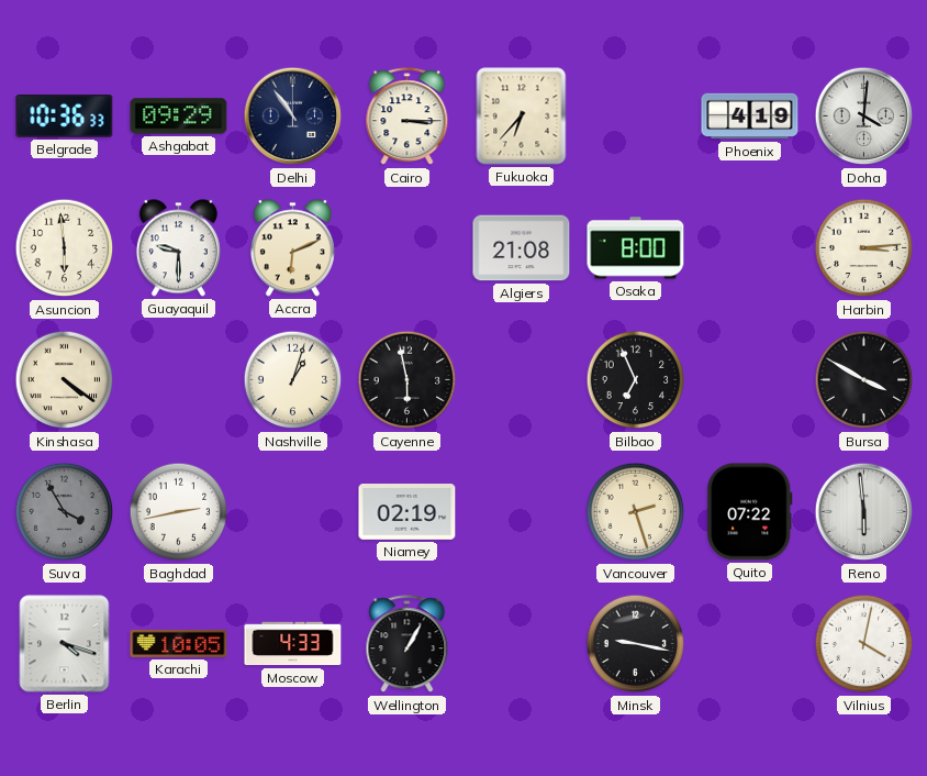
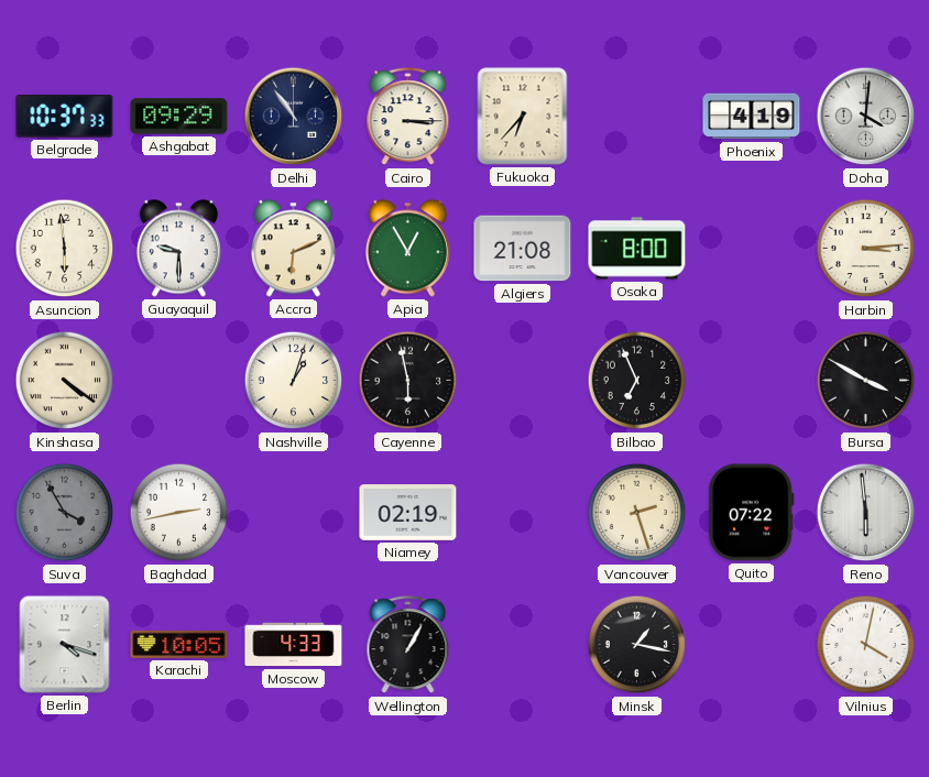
Belgrade: 10:36 -> 10:37 (65, 117)
Apia: none -> 12:55 (407, 249)
Minsk: 9:17 -> 1:17 (637, 645)
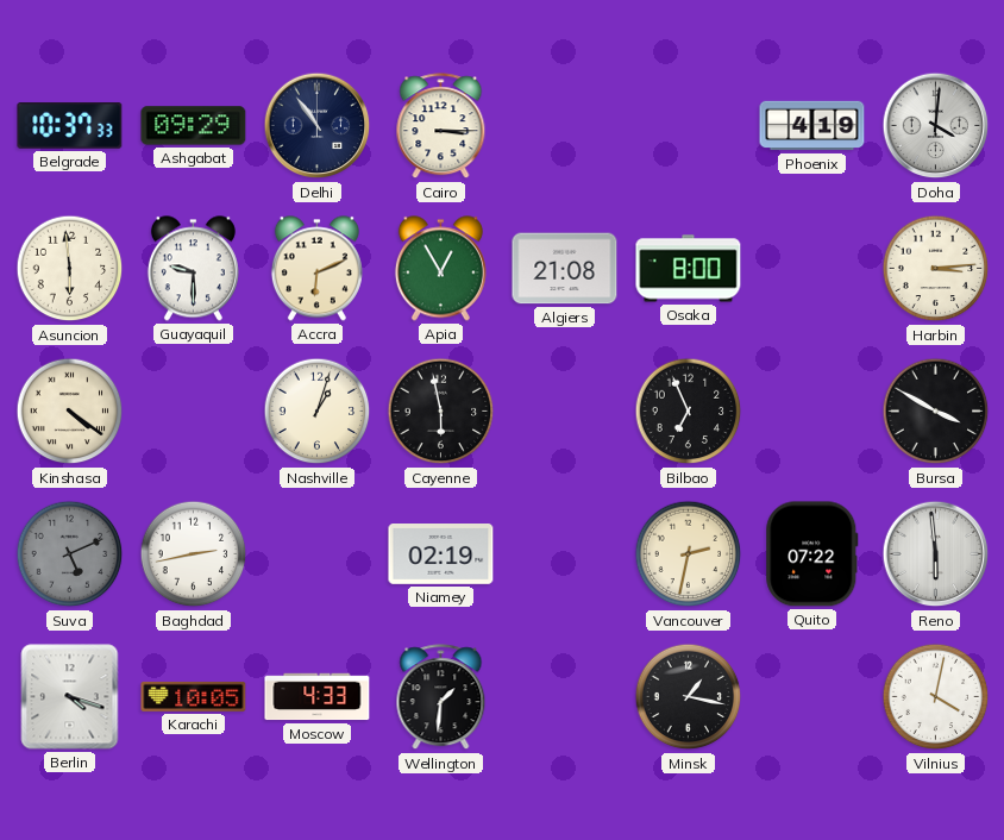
Fukuoka: 6:37 -> none (523, 117)
Suva: 3:55 -> 5:11 (70, 554)
Vancouver: 2:27 -> 2:32 (689, 554)
Wellington: 1:05 -> 1:31 (441, 697)
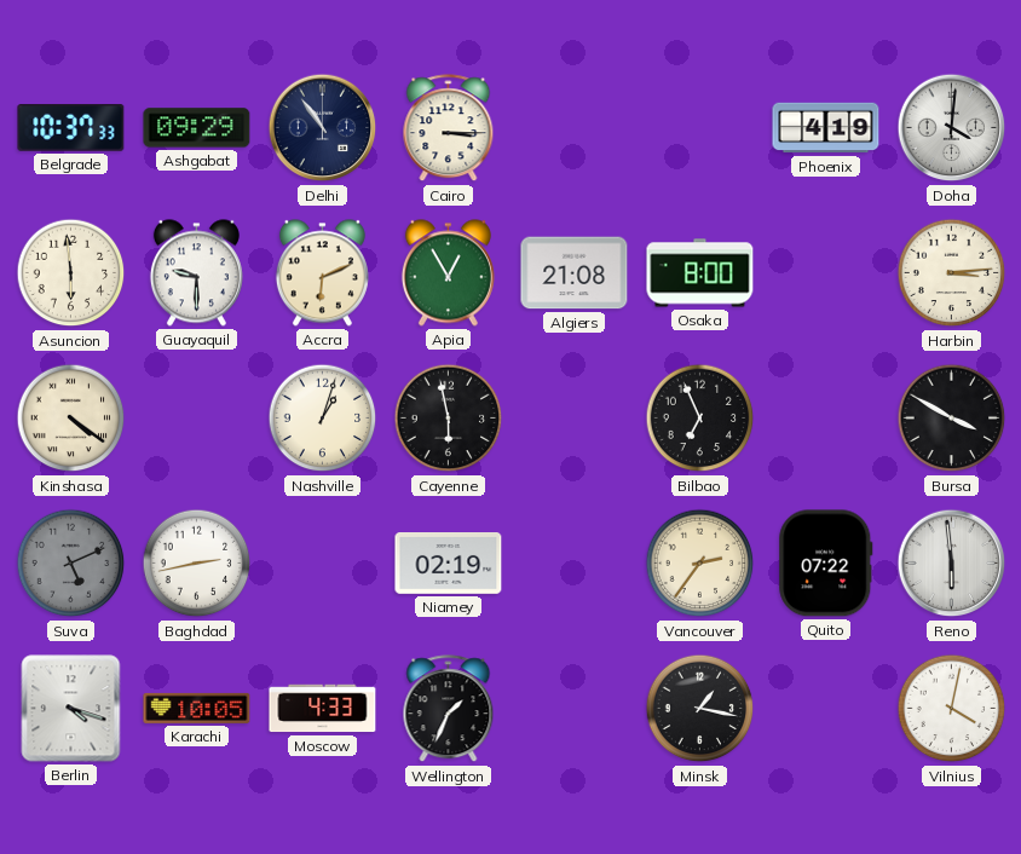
Vancouver: 2:32 -> 2:36 (700, 564)
Wellington: 1:31 -> 1:34 (449, 709)
